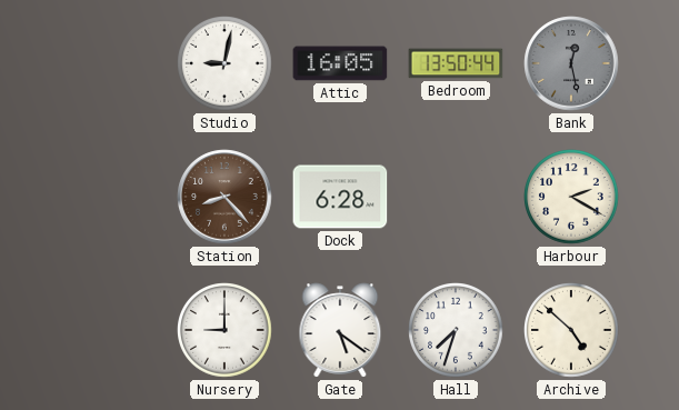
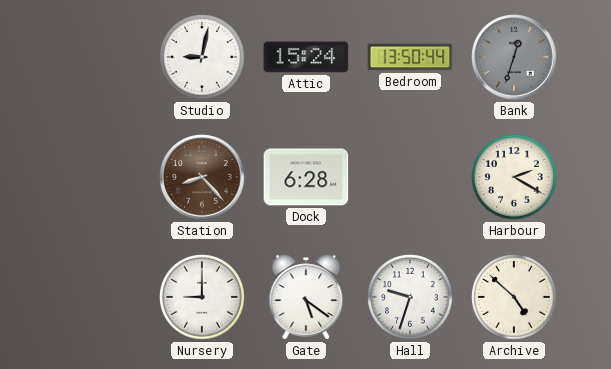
Attic: 16:05 -> 15:24 (306, 57)
Bank: 12:28 -> 12:33 (514, 57)
Hall: 7:33 -> 9:33 (410, 297)
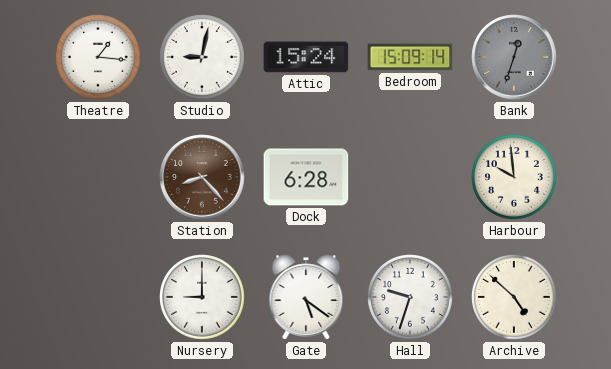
Theatre: none -> 1:16 (98, 57)
Bedroom: 13:50 -> 15:09 (410, 57)
Harbour: 2:20 -> 9:59 (514, 177)
